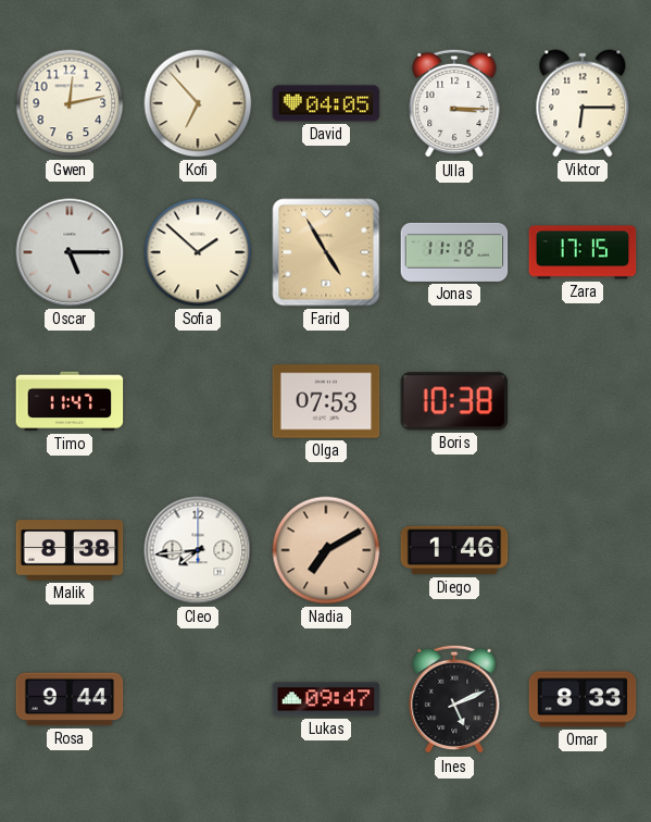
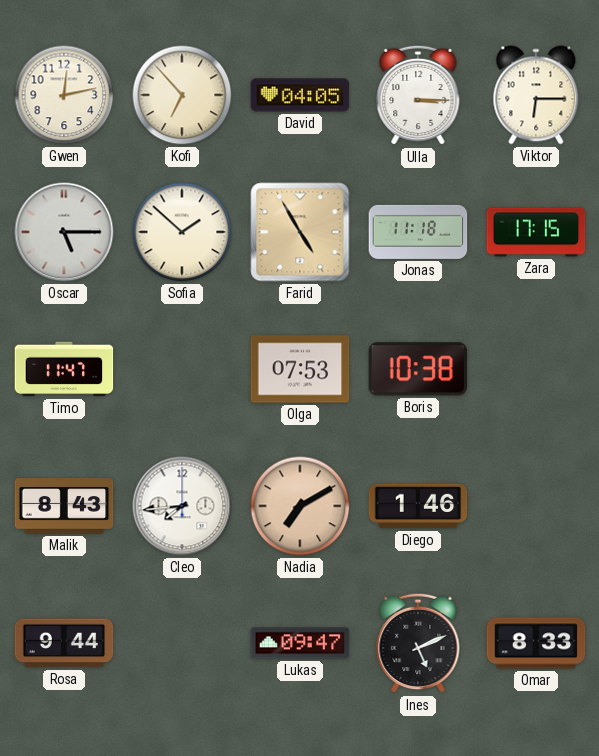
Malik: 8:38 -> 8:43 (64, 506)
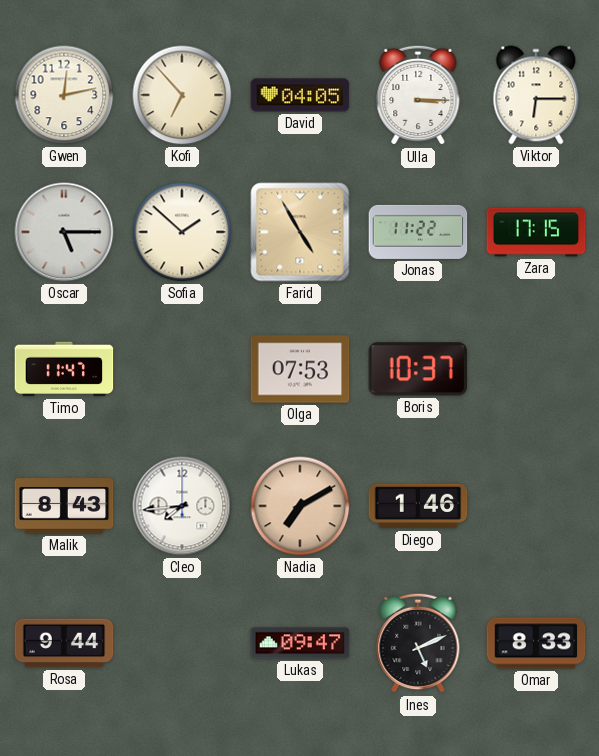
Jonas: 11:18 -> 11:22 (418, 232)
Boris: 10:38 -> 10:37 (417, 369)
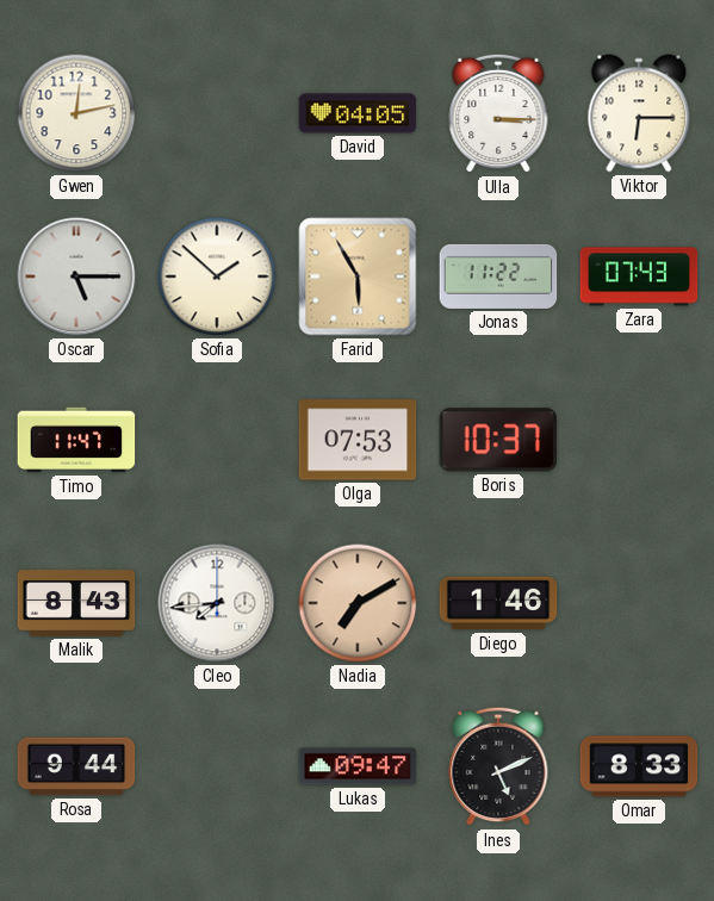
Kofi: 6:53 -> none (182, 95)
Farid: 4:55 -> 5:55 (358, 276)
Zara: 17:15 -> 07:43 (639, 276)
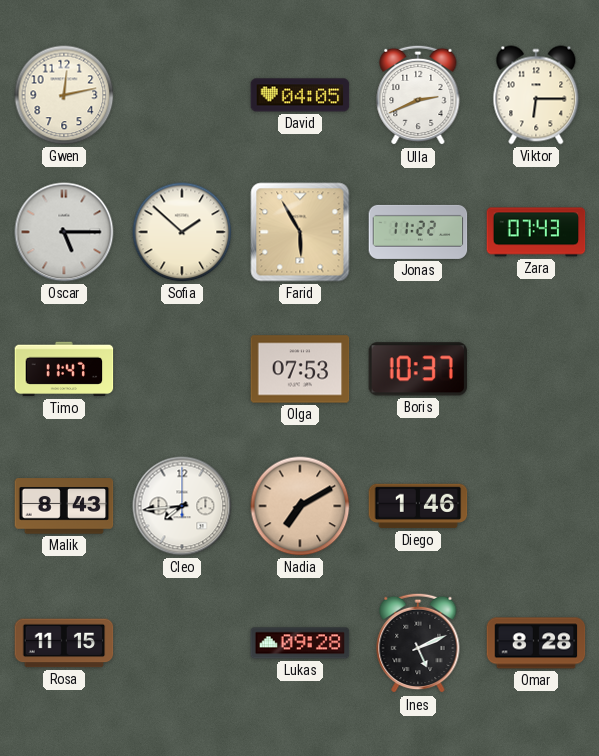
Ulla: 3:15 -> 2:41 (418, 95)
Rosa: 9:44 -> 11:15 (64, 643)
Lukas: 09:47 -> 09:28 (300, 643)
Omar: 8:33 -> 8:28 (536, 643)
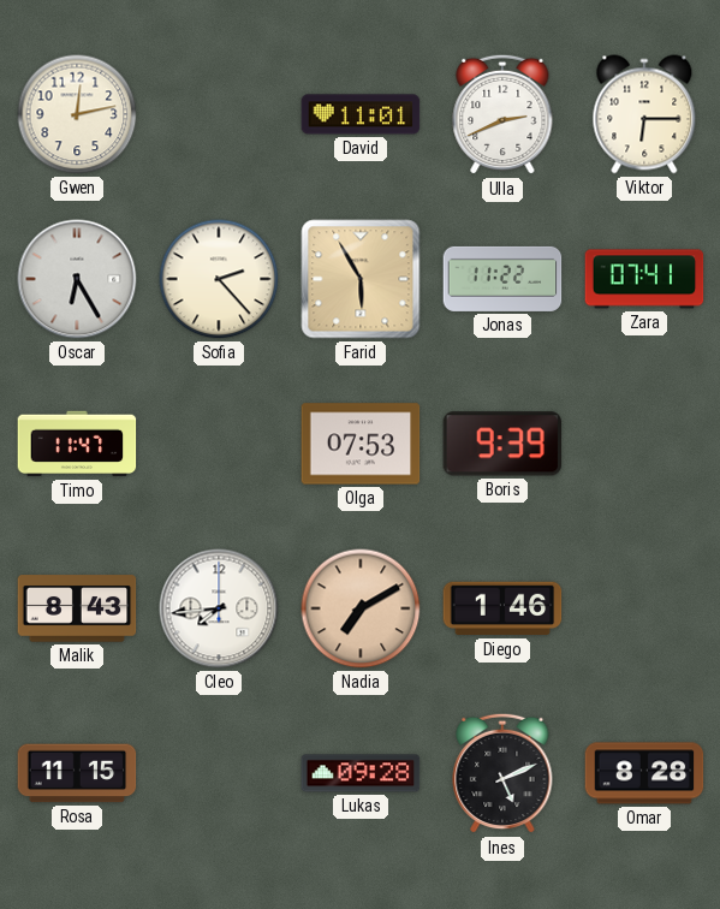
David: 04:05 -> 11:01 (361, 114)
Oscar: 5:15 -> 6:25 (77, 279)
Sofia: 1:52 -> 2:23 (219, 279)
Zara: 07:43 -> 07:41 (644, 279)
Boris: 10:37 -> 9:39 (501, 444)
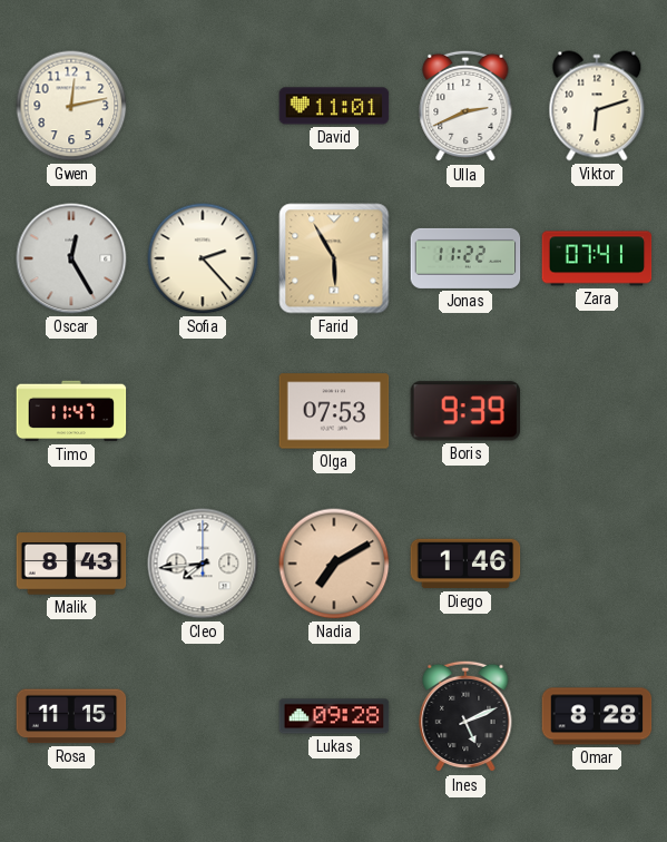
Viktor: 6:15 -> 6:12 (597, 106)
Oscar: 6:25 -> 12:25 (71, 258)
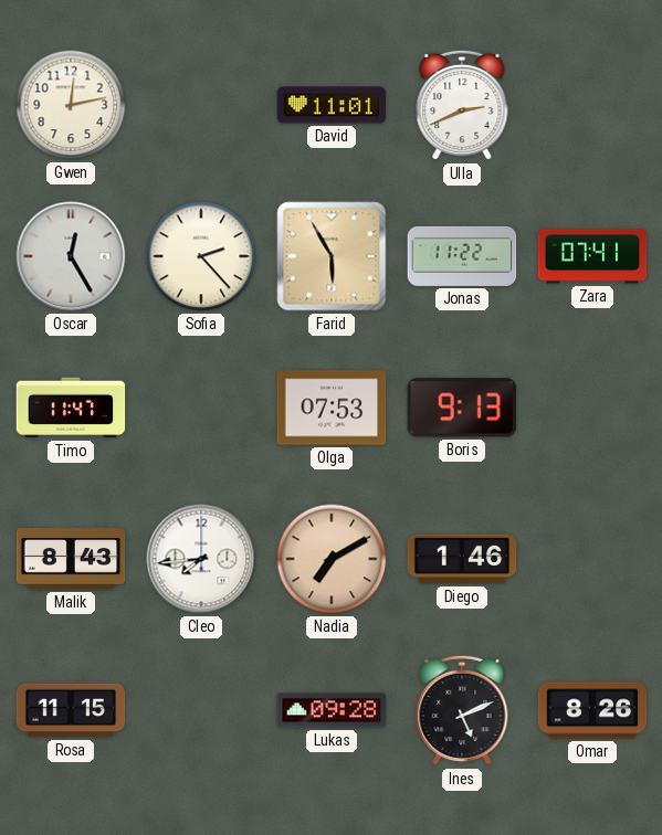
Viktor: 6:12 -> none (597, 106)
Boris: 9:39 -> 9:13 (461, 408)
Omar: 8:28 -> 8:26 (592, 710)
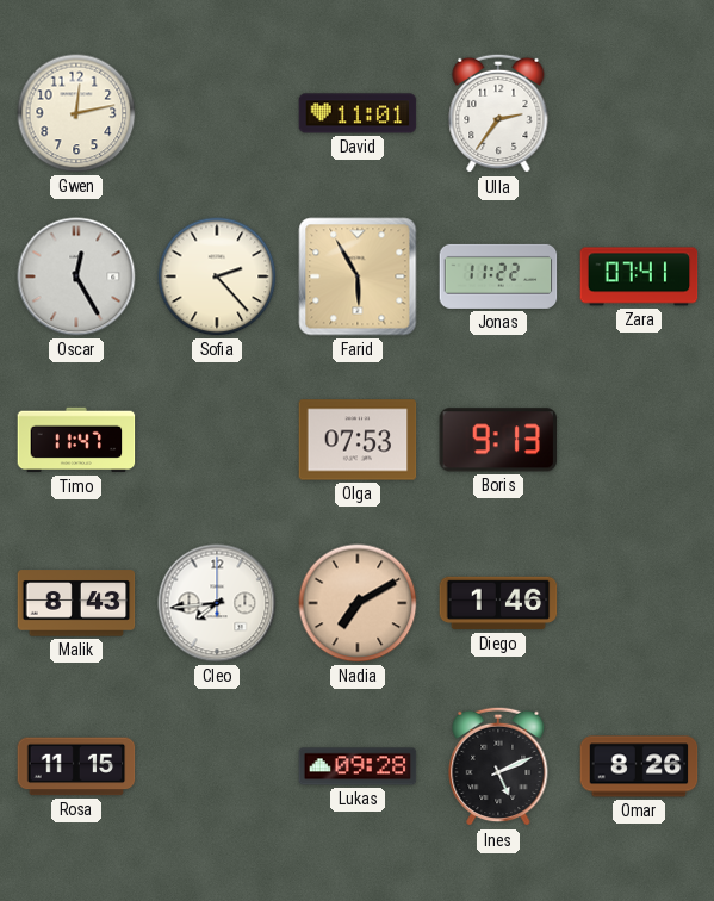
Ulla: 2:41 -> 2:36 (498, 113)
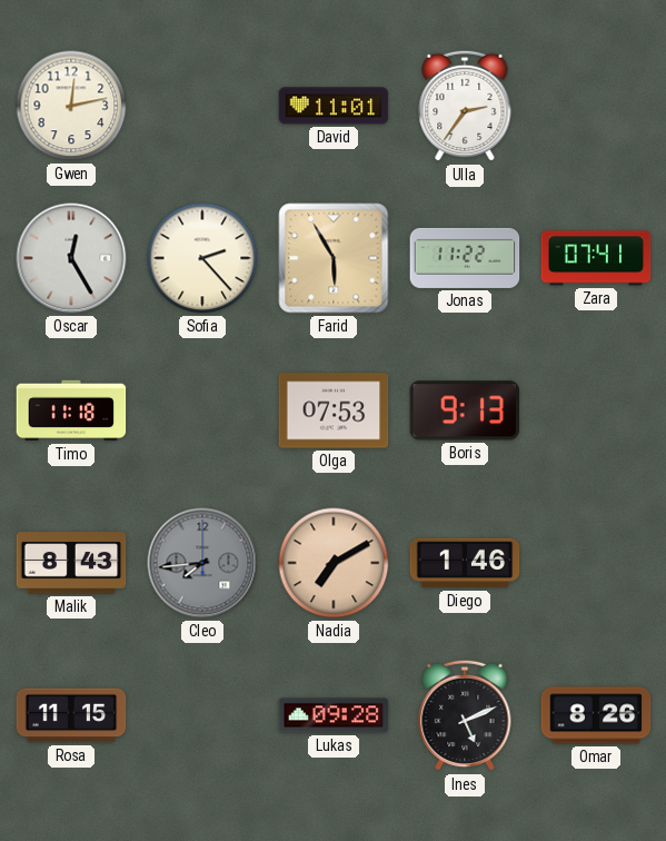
Timo: 11:47 -> 11:18 (71, 410)
Cleo dial: white -> grey (202, 563)
